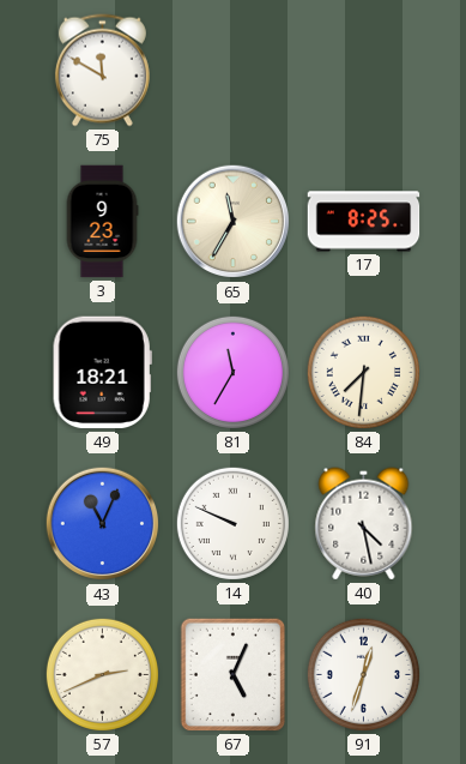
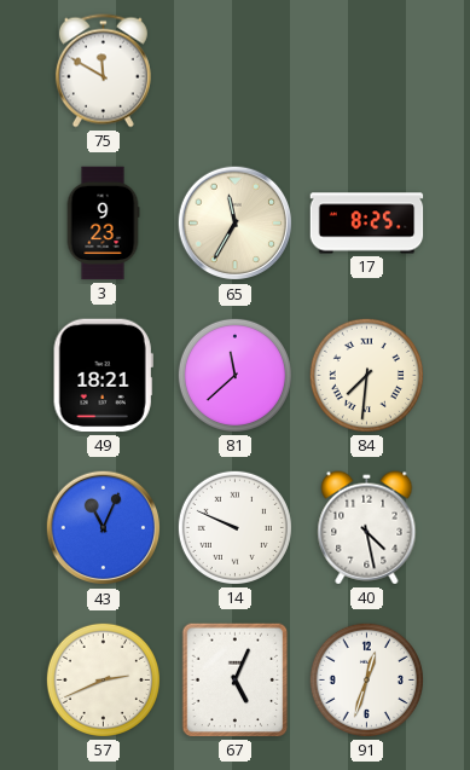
81: 11:35 -> 11:38 (234, 375)
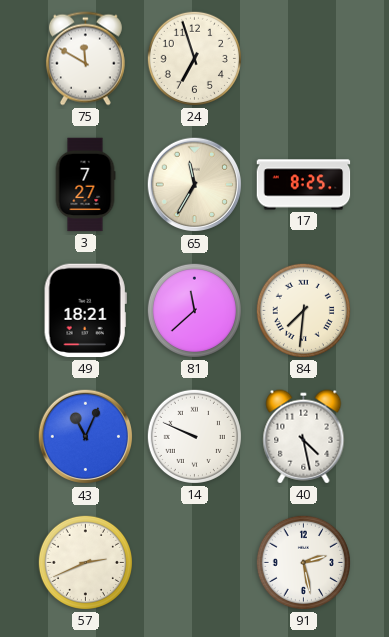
24: none -> 6:57 (194, 58)
3: 9:23 -> 7:27 (85, 185)
67: 5:04 -> none (236, 681)
91: 12:33 -> 2:28 (303, 562)
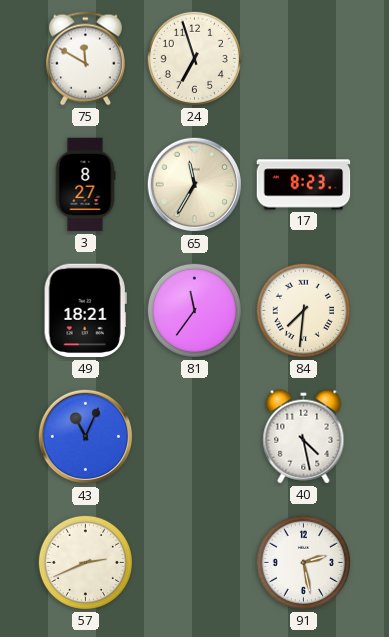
3: 7:27 -> 8:27 (85, 185)
17: 8:25 -> 8:23 (304, 185)
81: 11:38 -> 11:36 (194, 310)
14: 9:49 -> none (194, 436)
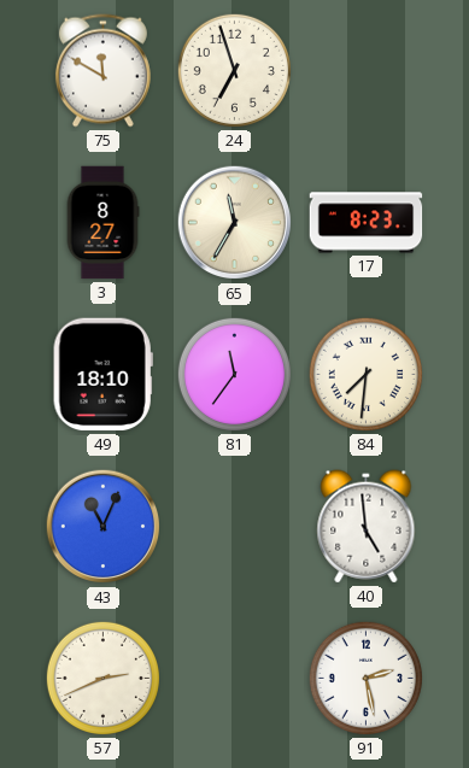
49: 18:21 -> 18:10 (102, 375)
40: 4:28 -> 4:59 (367, 527)
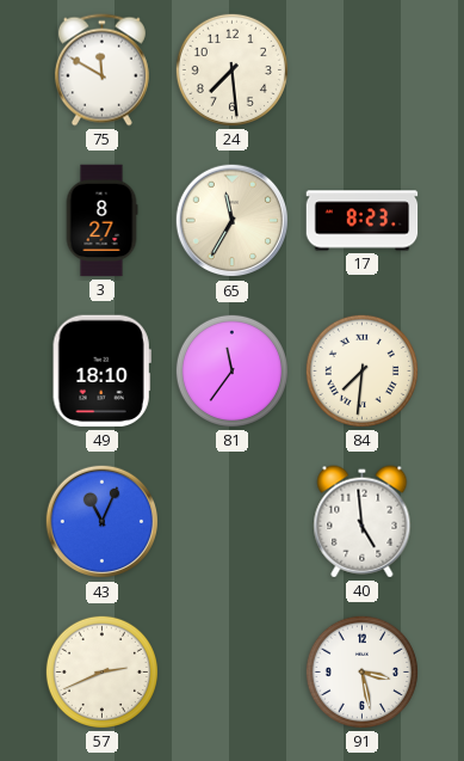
24: 6:57 -> 7:29 (231, 69)
91: 2:28 -> 3:28 (361, 671)
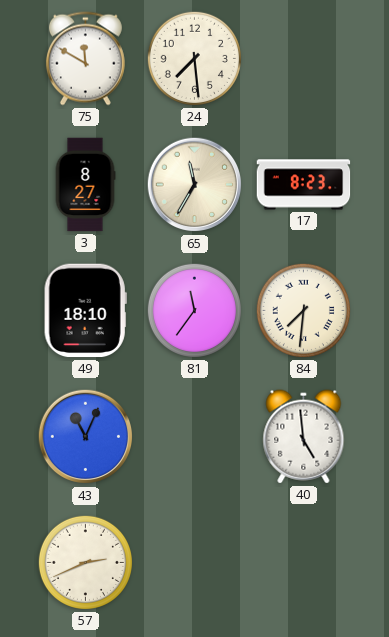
91: 3:28 -> none (361, 671)
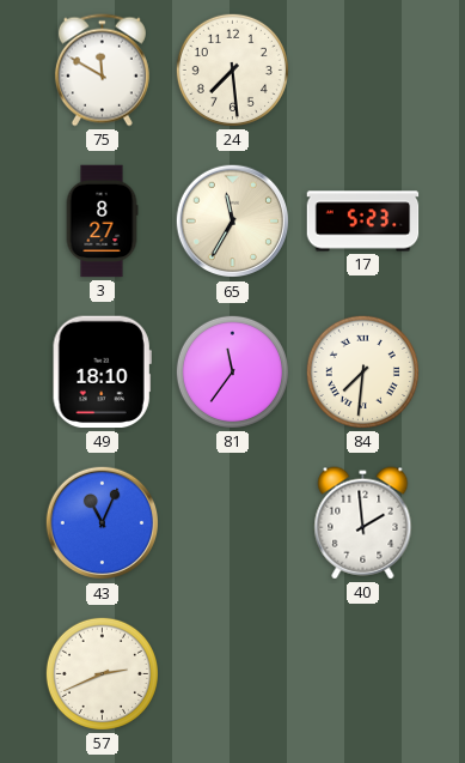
17: 8:23 -> 5:23 (363, 222)
40: 4:59 -> 1:59 (363, 523)
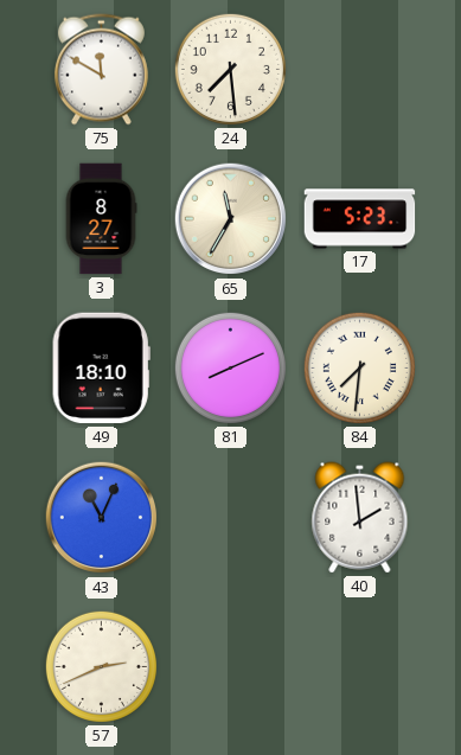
81: 11:36 -> 8:11 (230, 367)
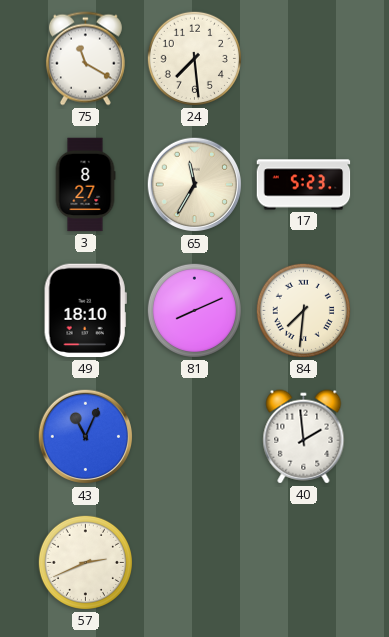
75: 11:50 -> 11:20 (85, 59)
